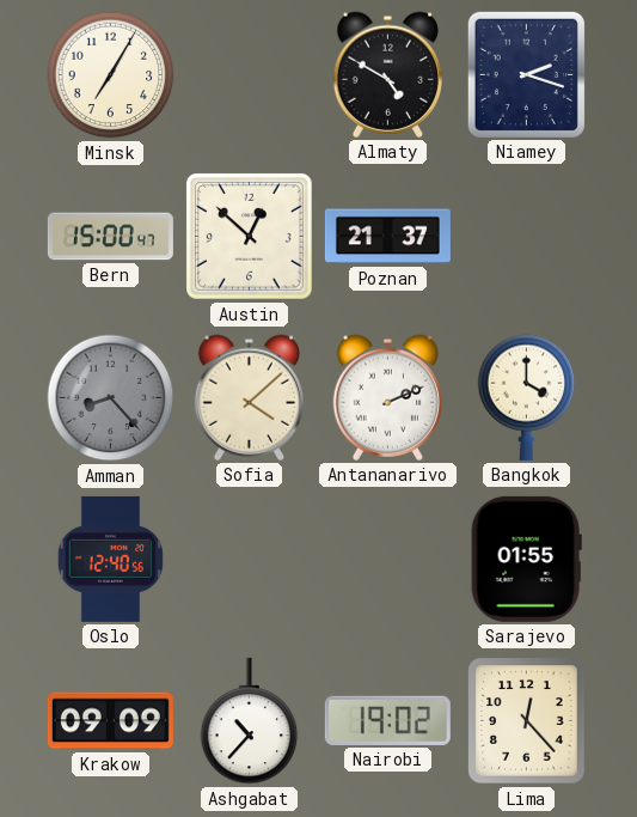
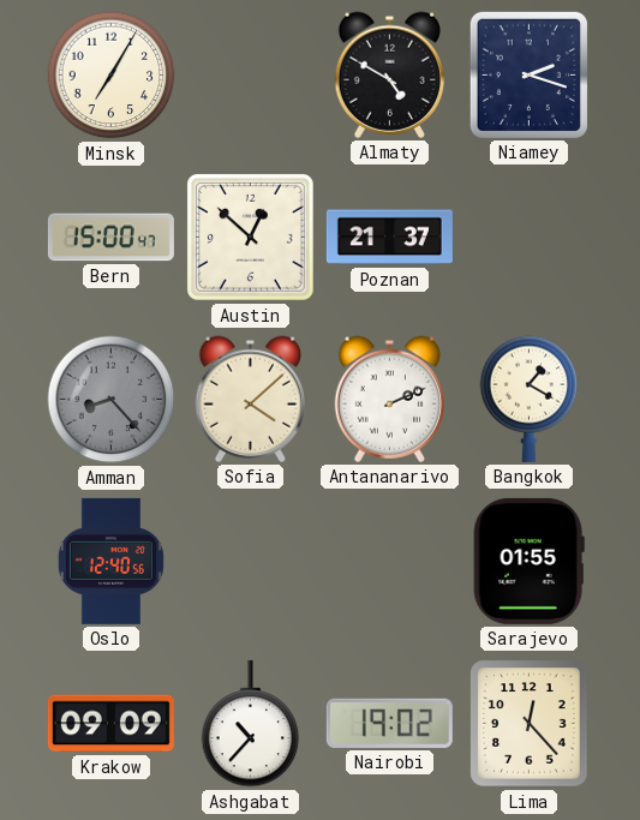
Bangkok: 4:00 -> 1:20 (530, 399)
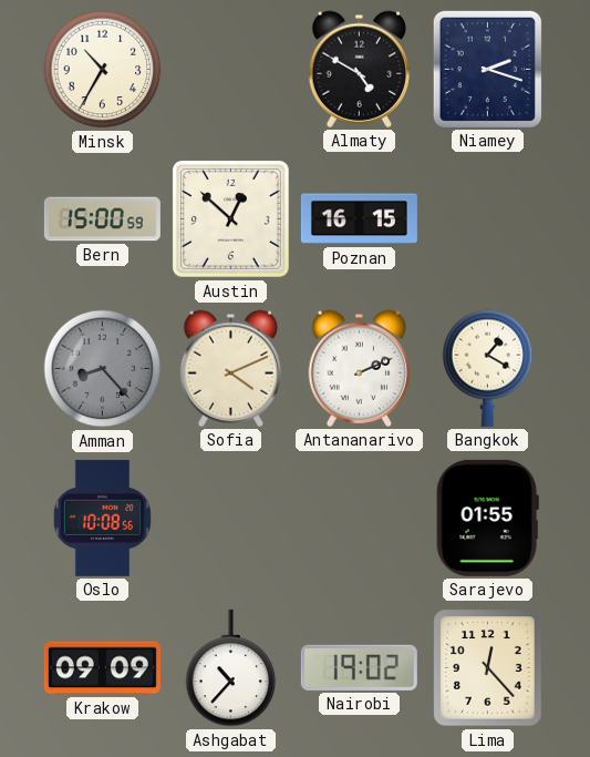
Minsk: 7:05 -> 10:35 (103, 70)
Bern: 15:00:47 -> 15:00:59 (102, 219)
Poznan: 21:37 -> 16:15 (359, 219)
Sofia: 4:08 -> 4:11 (230, 368)
Oslo: 12:40 -> 10:08 (102, 518)
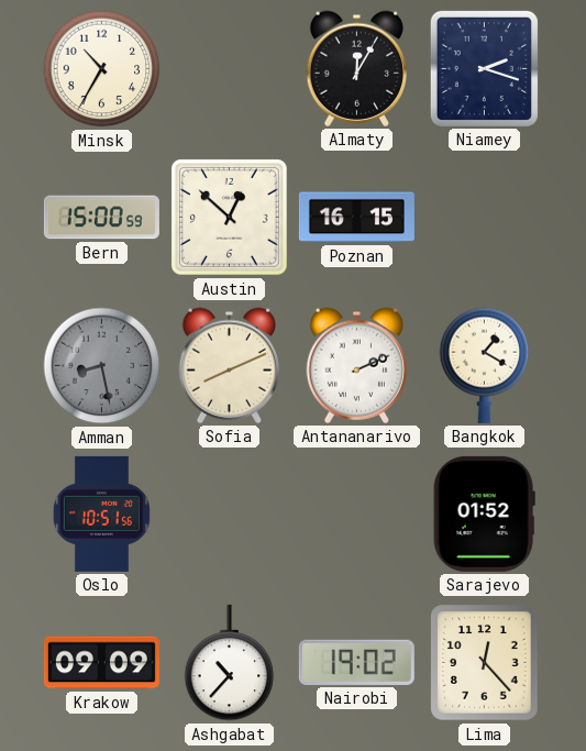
Almaty: 4:50 -> 12:05 (356, 68)
Amman: 8:23 -> 8:28 (102, 366)
Sofia: 4:11 -> 8:11 (229, 365)
Oslo: 10:08 -> 10:51 (101, 513)
Sarajevo: 01:55 -> 01:52 (484, 513)
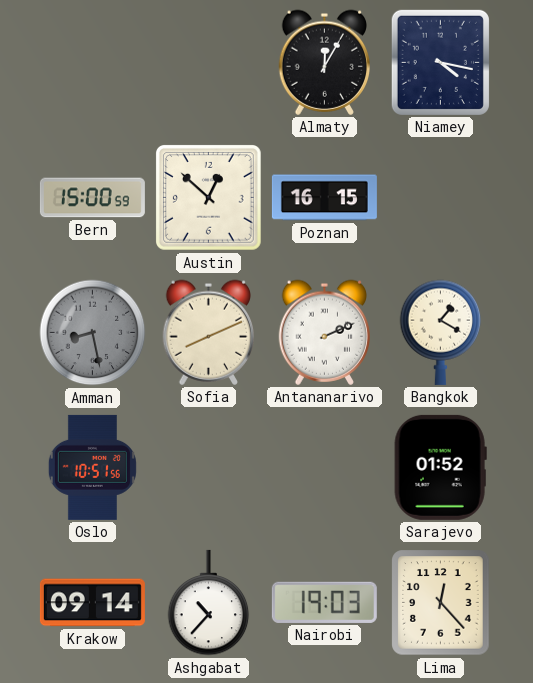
Minsk: 10:35 -> none (102, 69)
Niamey: 2:18 -> 4:17 (440, 62)
Krakow: 09:09 -> 09:14 (92, 603)
Nairobi: 19:02 -> 19:03 (324, 602)
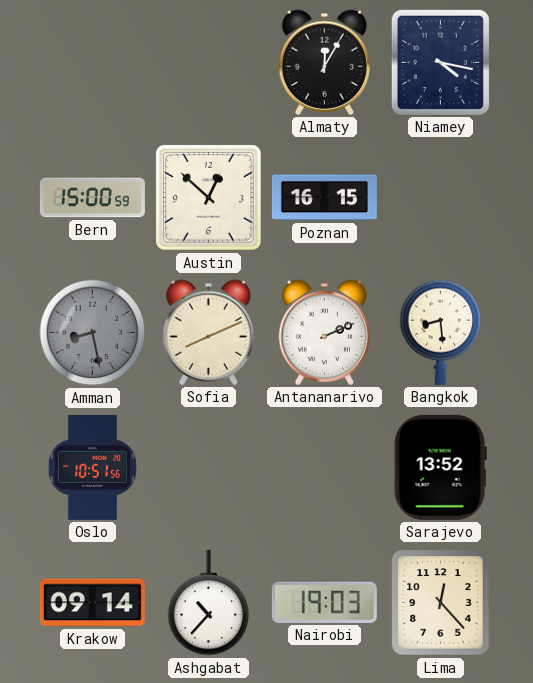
Bangkok: 1:20 -> 8:29 (441, 332)
Sarajevo: 01:52 -> 13:52 (440, 467)
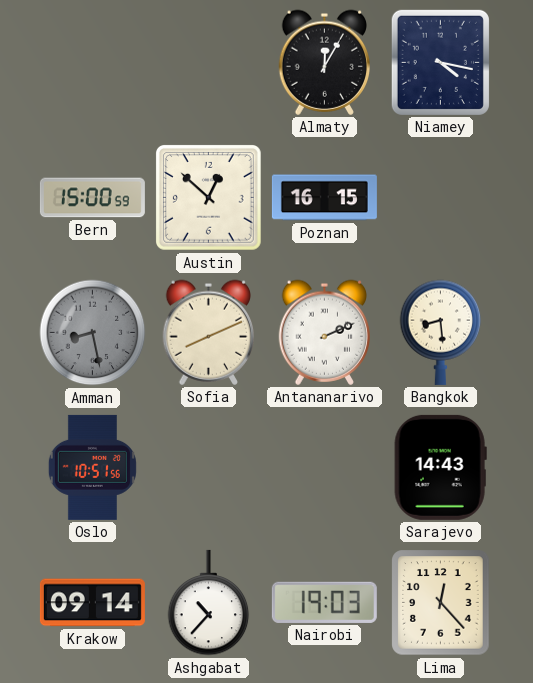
Sarajevo: 13:52 -> 14:43 (440, 467)
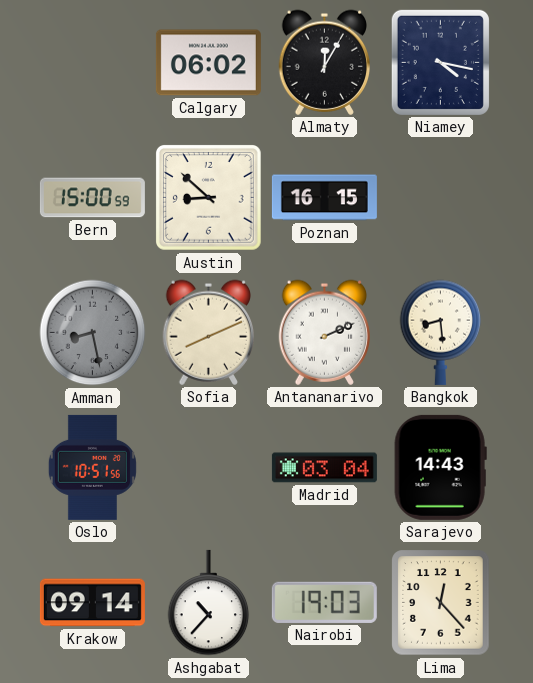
Calgary: none -> 06:02 (208, 63)
Austin: 12:52 -> 8:52 (209, 198)
Madrid: none -> 03:04 (324, 468)
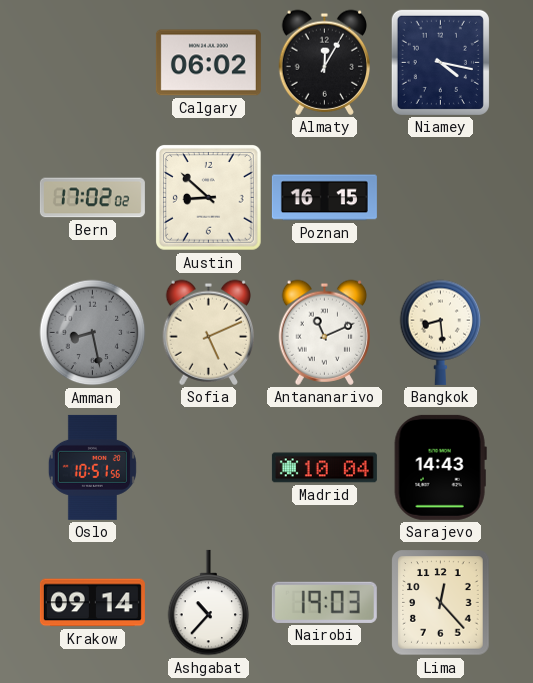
Bern: 15:00 -> 17:02 (92, 198)
Sofia: 8:11 -> 5:11 (208, 332)
Antananarivo: 2:11 -> 11:11 (324, 332)
Madrid: 03:04 -> 10:04 (324, 468)
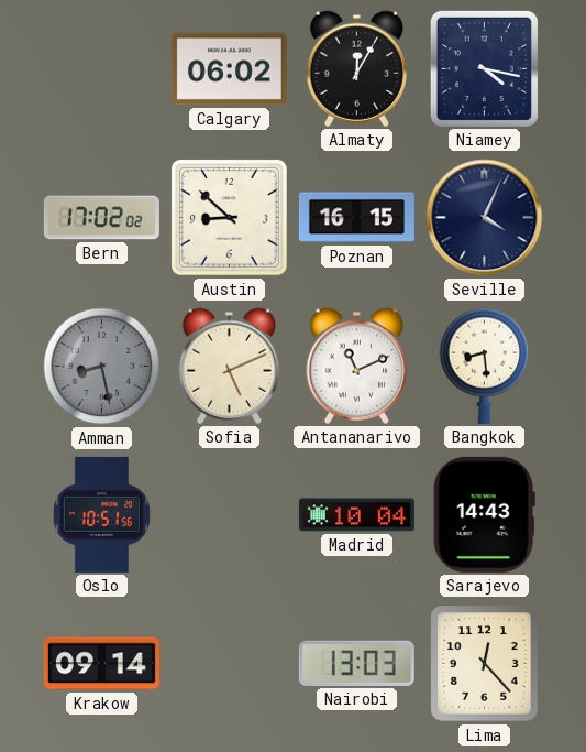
Seville: none -> 4:04 (485, 218)
Ashgabat: 10:37 -> none (209, 603)
Nairobi: 19:03 -> 13:03 (356, 663)
